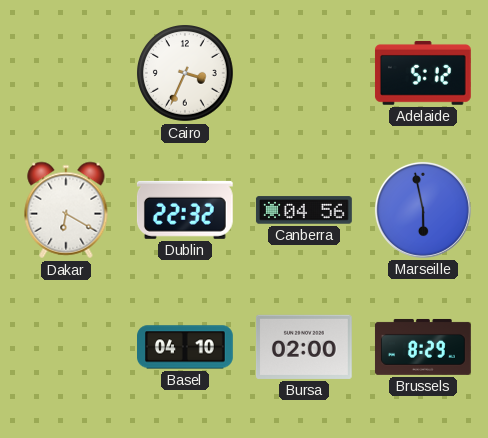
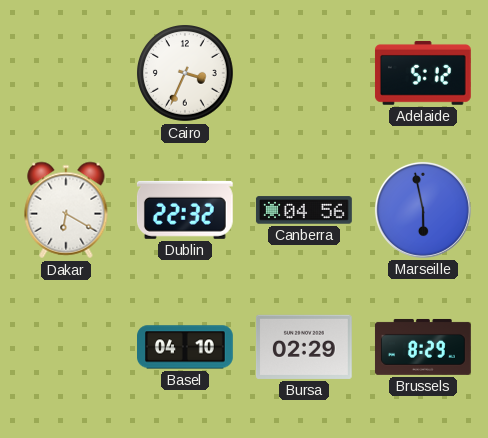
Bursa: 02:00 -> 02:29 (304, 347)
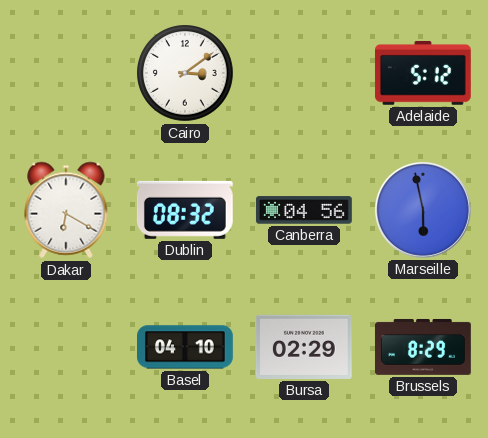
Cairo: 3:34 -> 3:09 (186, 74)
Dublin: 22:32 -> 08:32 (185, 210)
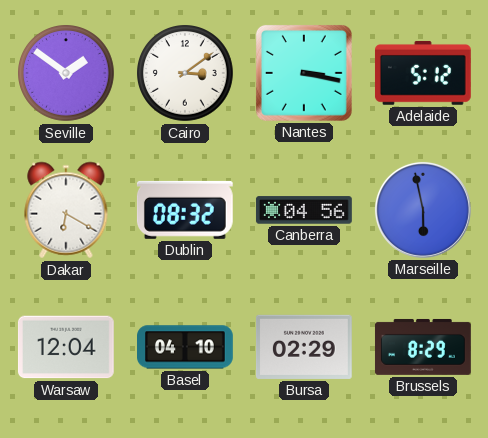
Seville: none -> 1:51 (67, 74)
Nantes: none -> 3:17 (304, 73)
Warsaw: none -> 12:04 (66, 347)
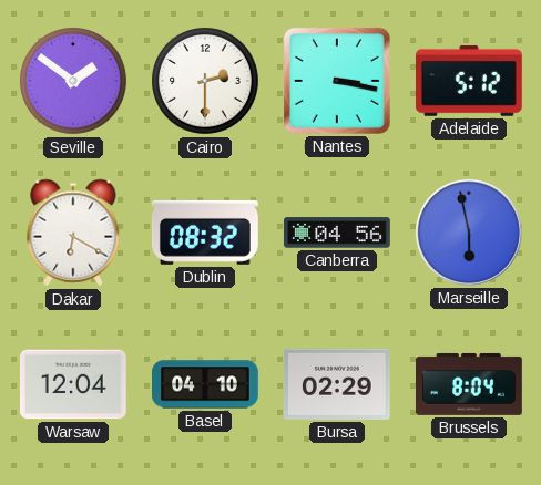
Cairo: 3:09 -> 2:30 (206, 82)
Brussels: 8:29 -> 8:04 (469, 384)
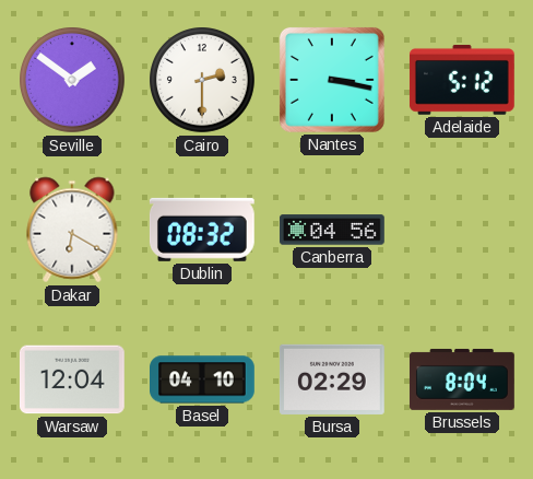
Marseille: 5:58 -> none (469, 233)
